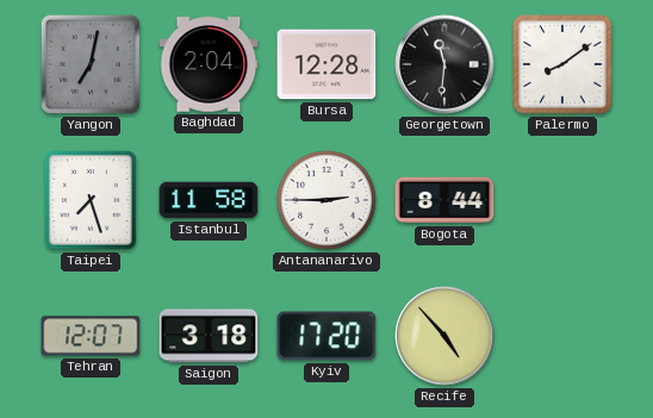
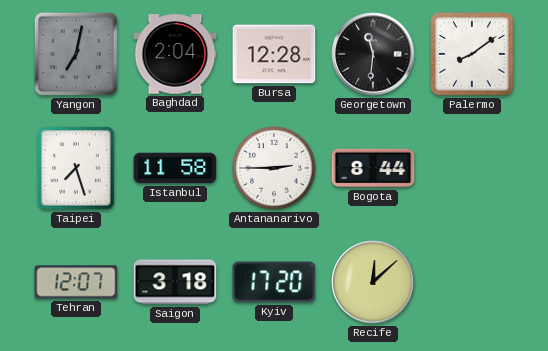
Recife: 4:53 -> 12:08 (373, 282)
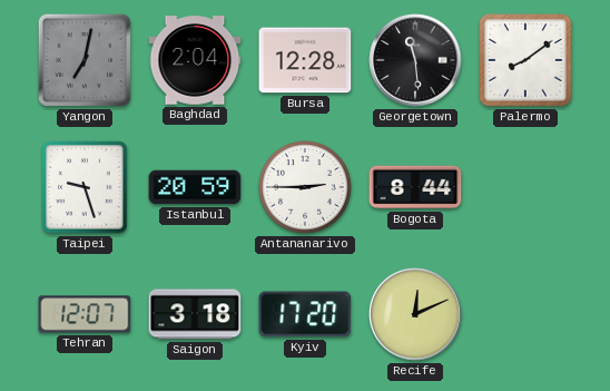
Georgetown: 11:31 -> 11:29 (415, 60)
Taipei: 7:27 -> 9:27 (85, 187)
Istanbul: 11:58 -> 20:59 (195, 187)
Recife: 12:08 -> 12:11 (415, 314)
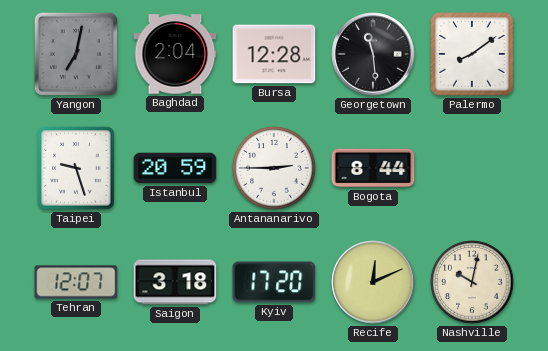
Nashville: none -> 10:02 (472, 282)
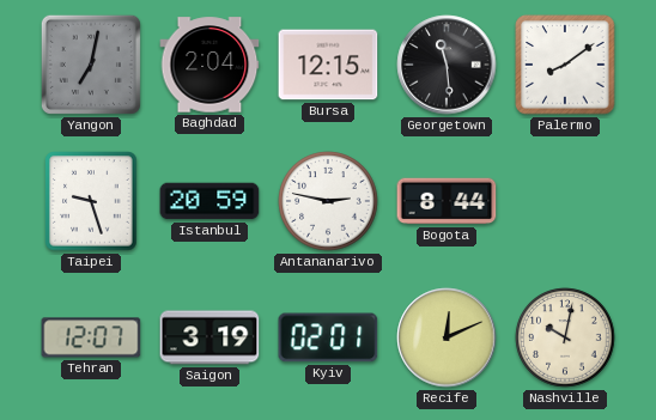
Bursa: 12:28 -> 12:15 (328, 65)
Antananarivo: 2:45 -> 2:47 (328, 201)
Saigon: 3:18 -> 3:19 (209, 337)
Kyiv: 17:20 -> 02:01 (328, 337)
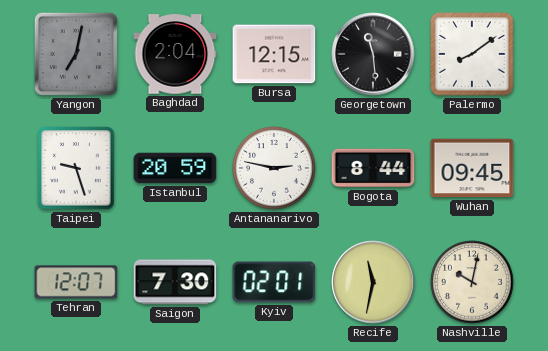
Wuhan: none -> 09:45 (472, 168)
Saigon: 3:19 -> 7:30 (175, 282)
Recife: 12:11 -> 11:32 (373, 282)
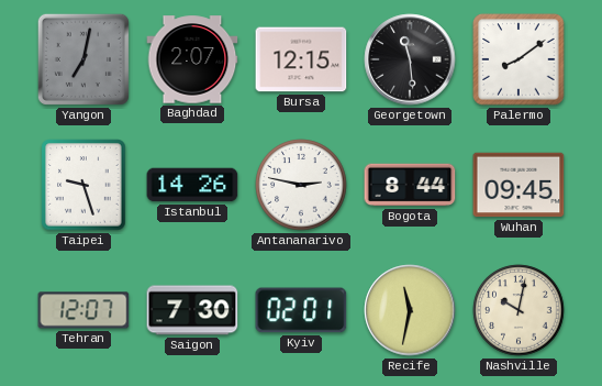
Baghdad: 2:04 -> 2:07 (192, 59)
Istanbul: 20:59 -> 14:26 (192, 185)
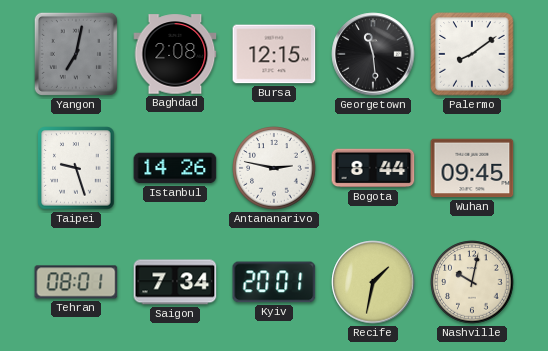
Baghdad: 2:07 -> 2:08 (175, 54)
Tehran: 12:07 -> 08:01 (76, 282)
Saigon: 7:30 -> 7:34 (175, 282)
Kyiv: 02:01 -> 20:01 (274, 282)
Recife: 11:32 -> 1:32 (373, 282)
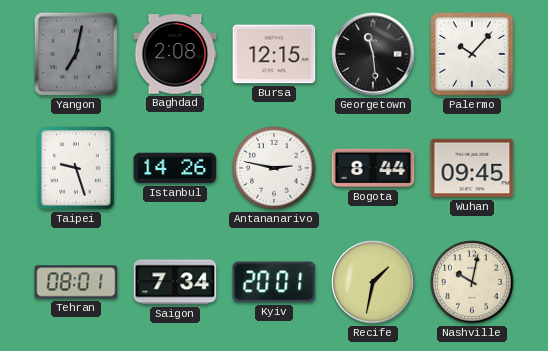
Palermo: 8:09 -> 10:07 (472, 54)
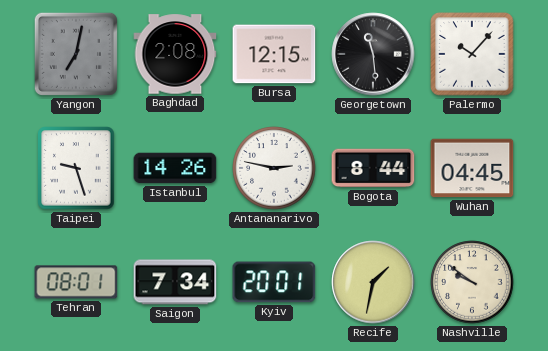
Wuhan: 09:45 -> 04:45 (472, 168)
Nashville: 10:02 -> 9:51 (472, 282)
